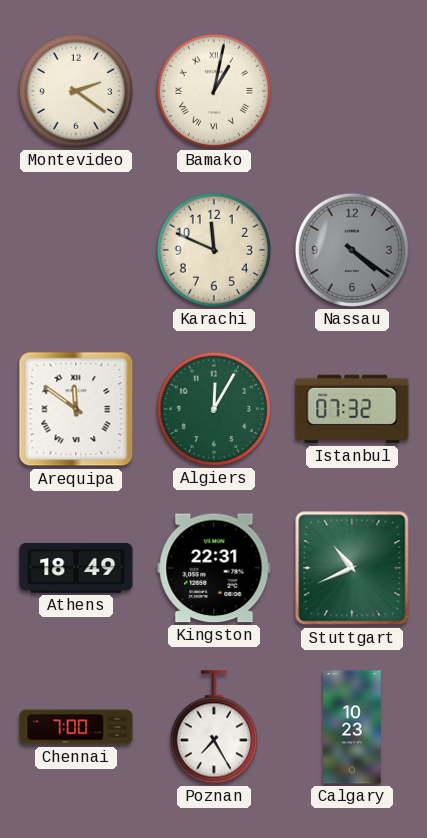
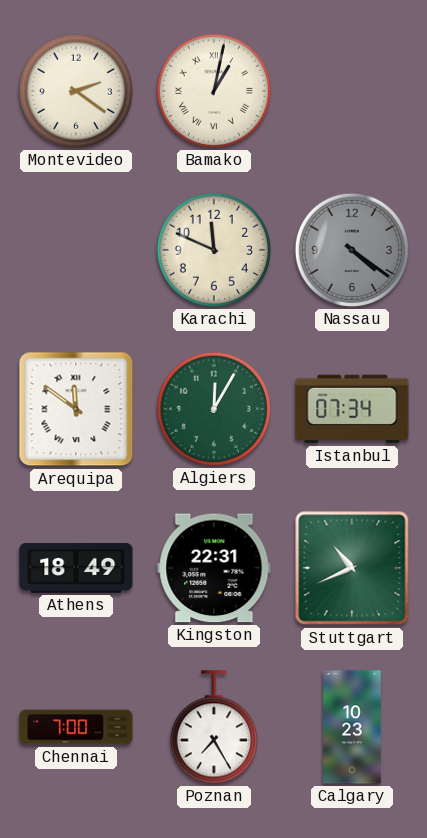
Istanbul: 07:32 -> 07:34 (352, 409)
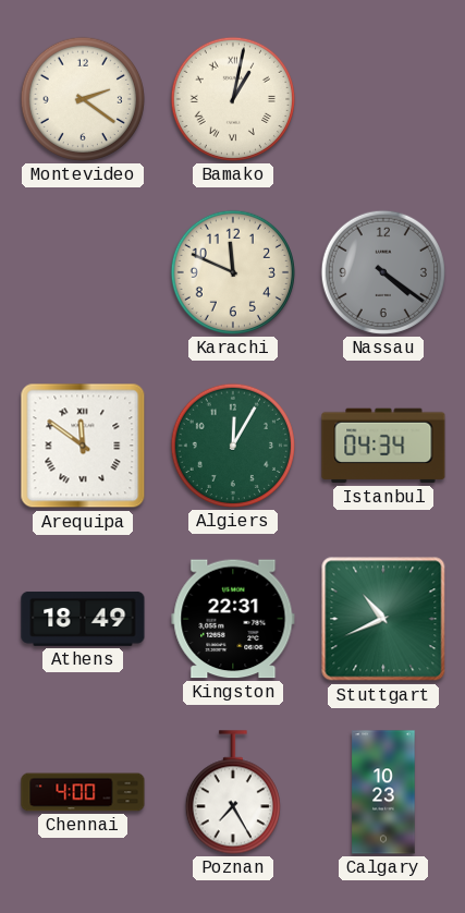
Istanbul: 07:34 -> 04:34 (383, 446)
Chennai: 7:00 -> 4:00 (83, 792)
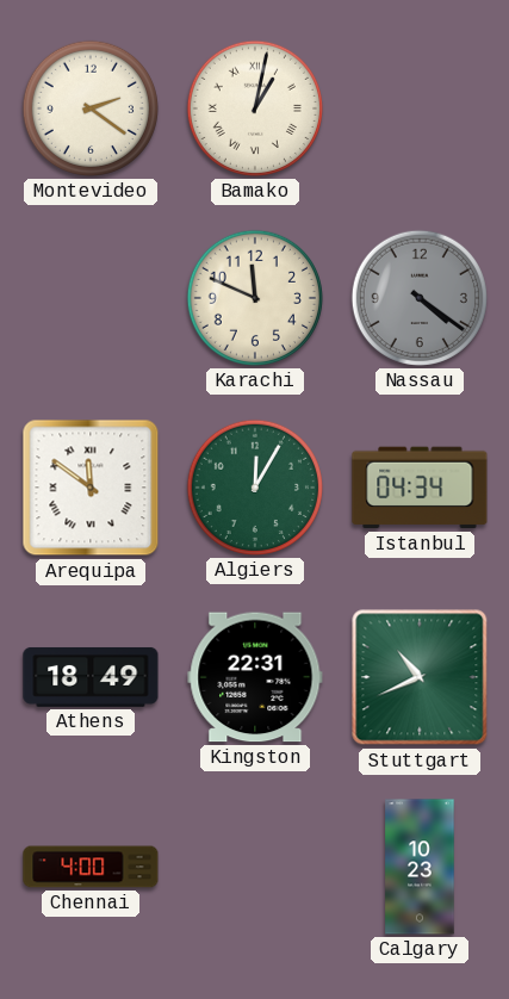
Poznan: 7:25 -> none (233, 792)
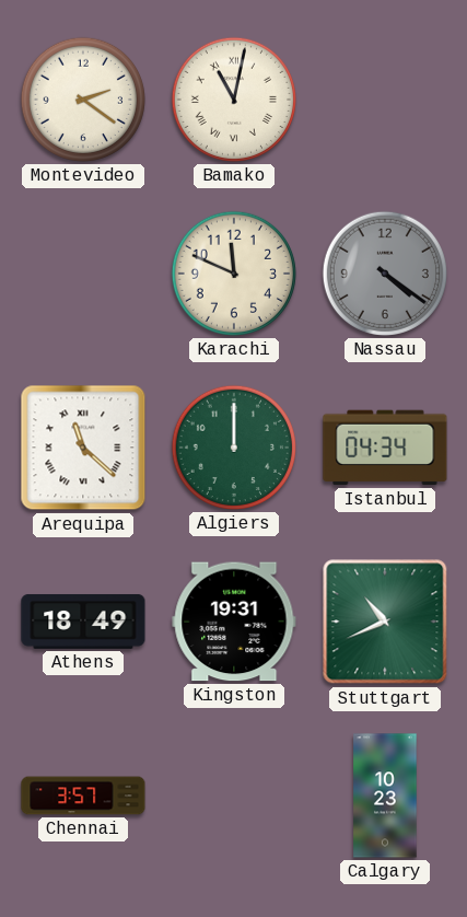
Bamako: 1:02 -> 11:02 (234, 100)
Arequipa: 11:51 -> 11:22 (83, 448)
Algiers: 12:05 -> 12:00 (234, 448)
Kingston: 22:31 -> 19:31 (234, 622)
Chennai: 4:00 -> 3:57 (83, 796)
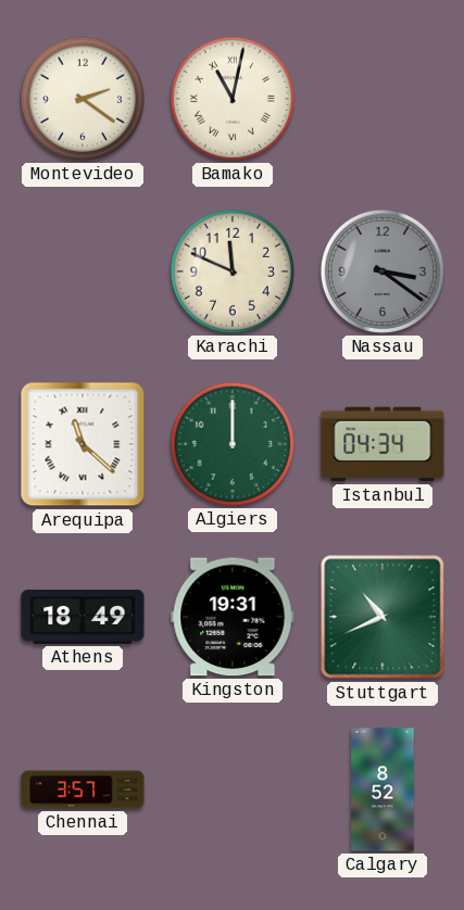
Nassau: 4:21 -> 3:21 (383, 271)
Calgary: 10:23 -> 8:52 (383, 789)
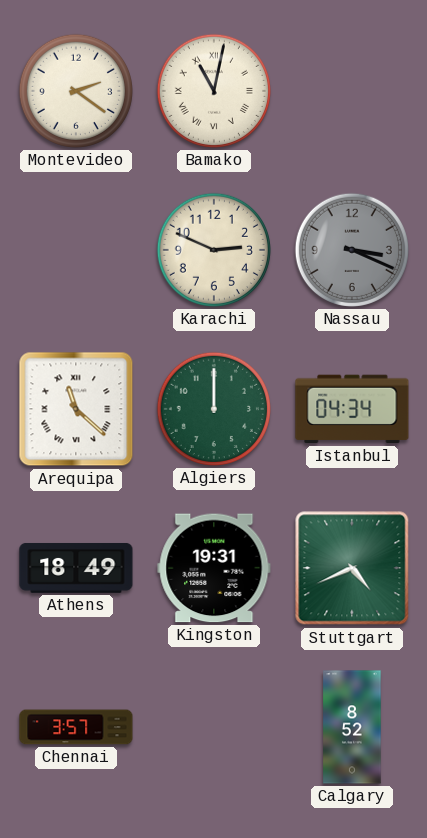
Karachi: 11:49 -> 2:49 (214, 250)
Nassau: 3:21 -> 3:19 (352, 250)
Stuttgart: 10:41 -> 4:41 (352, 568)
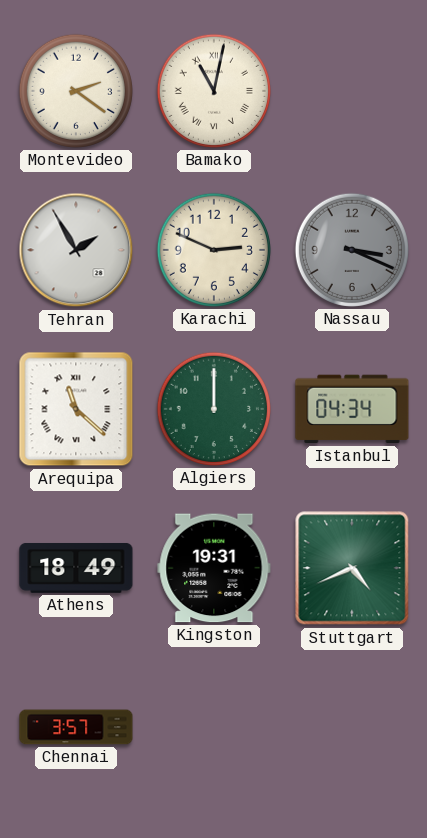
Tehran: none -> 1:55 (76, 250)
Calgary: 8:52 -> none (352, 727)
